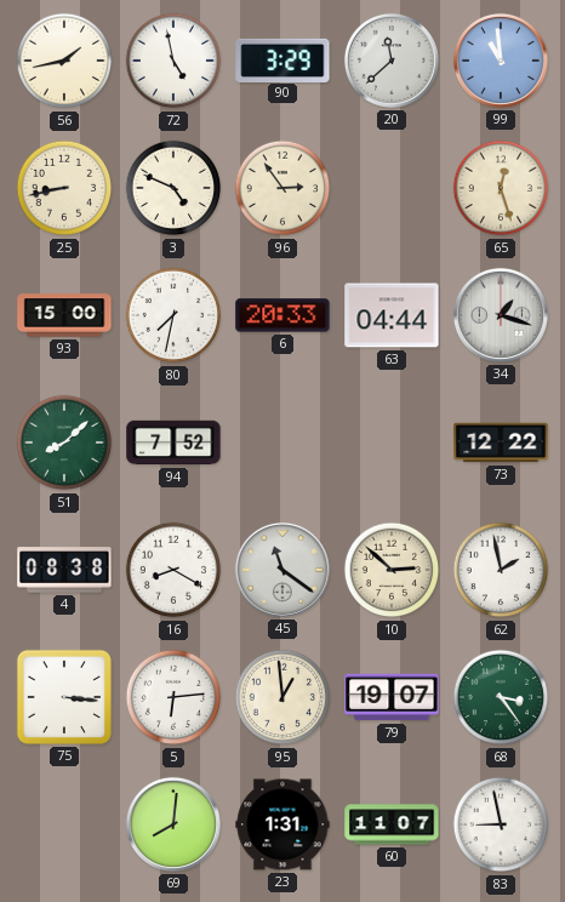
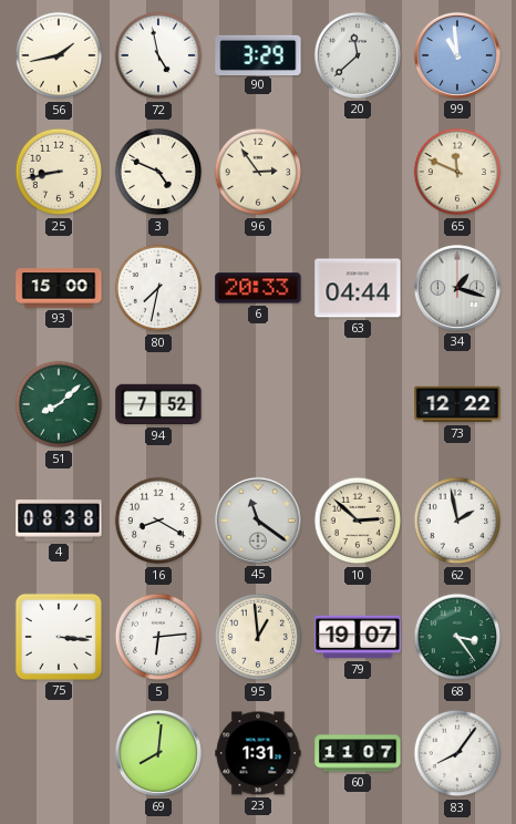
65: 12:27 -> 11:49 (457, 172)
83: 8:58 -> 8:06 (457, 753)
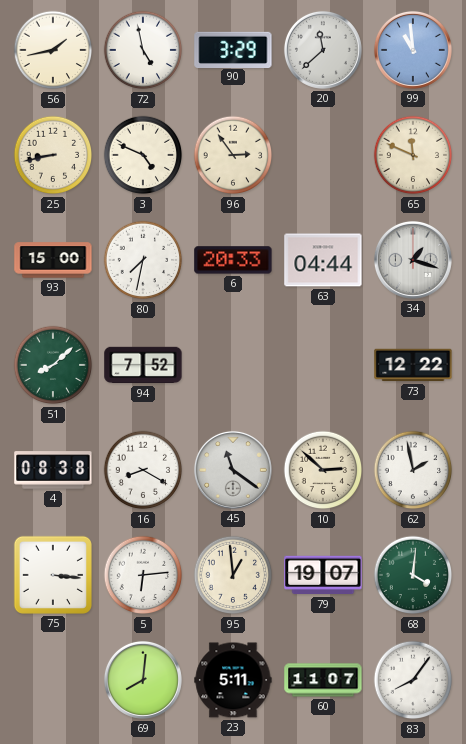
68: 3:24 -> 4:01 (413, 575)
23: 1:31 -> 5:11 (233, 680)
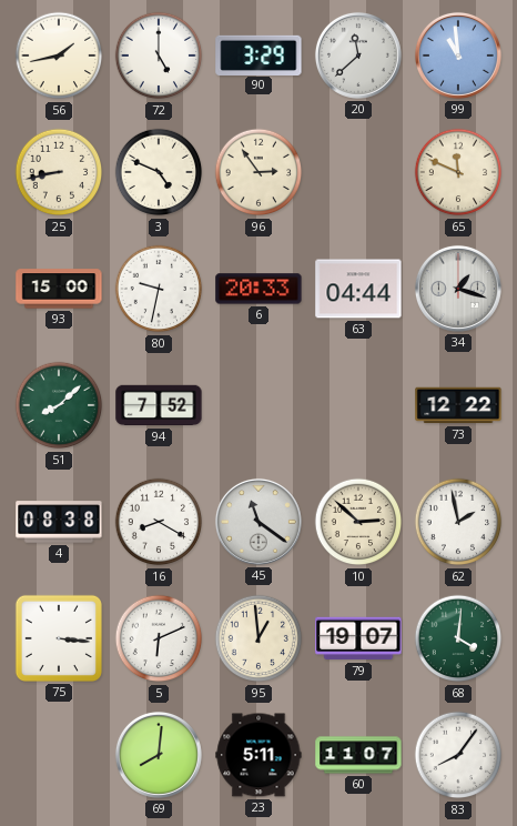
72: 4:58 -> 5:00 (159, 56)
80: 7:32 -> 9:32 (159, 289)
5: 6:14 -> 6:11 (159, 638)
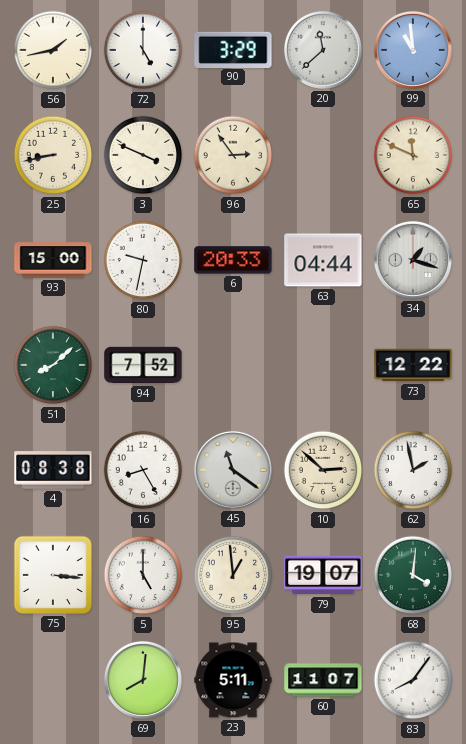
3: 4:49 -> 3:49 (143, 155)
16: 8:20 -> 8:25 (143, 470)
5: 6:11 -> 5:00 (143, 575)
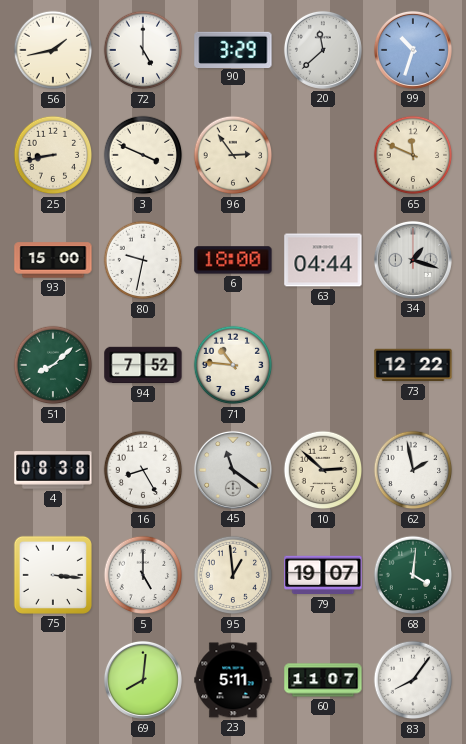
99: 10:59 -> 10:33 (413, 50)
6: 20:33 -> 18:00 (233, 260)
71: none -> 10:46 (233, 365)
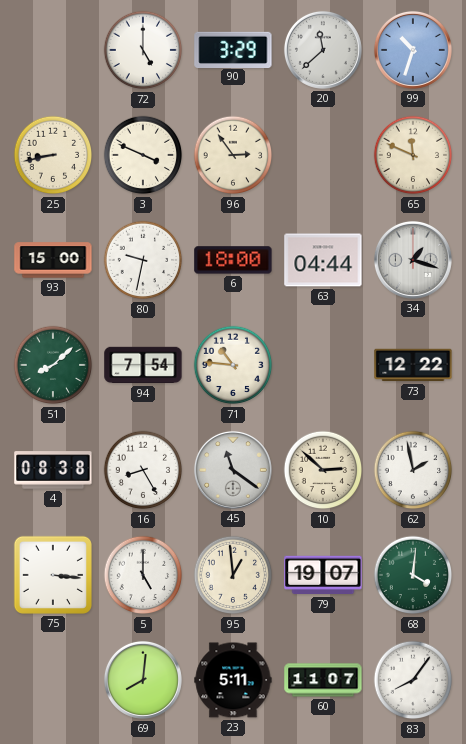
56: 1:43 -> none (53, 50)
94: 7:52 -> 7:54 (143, 365)
